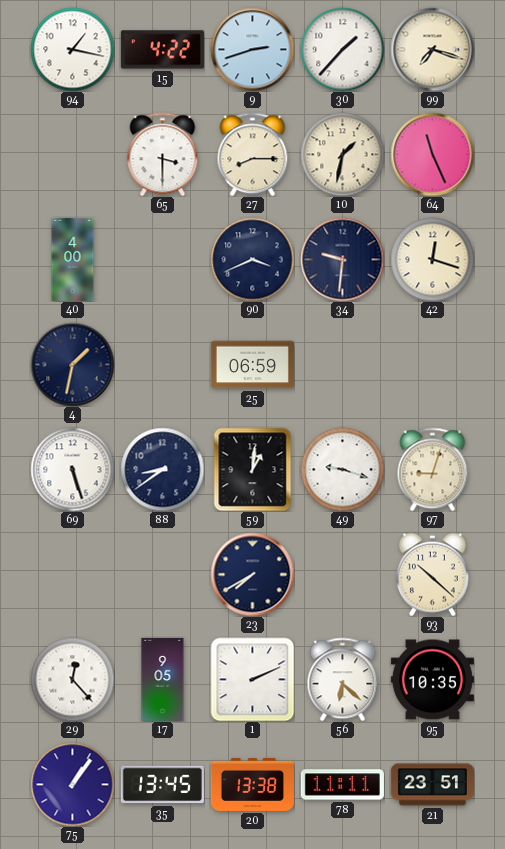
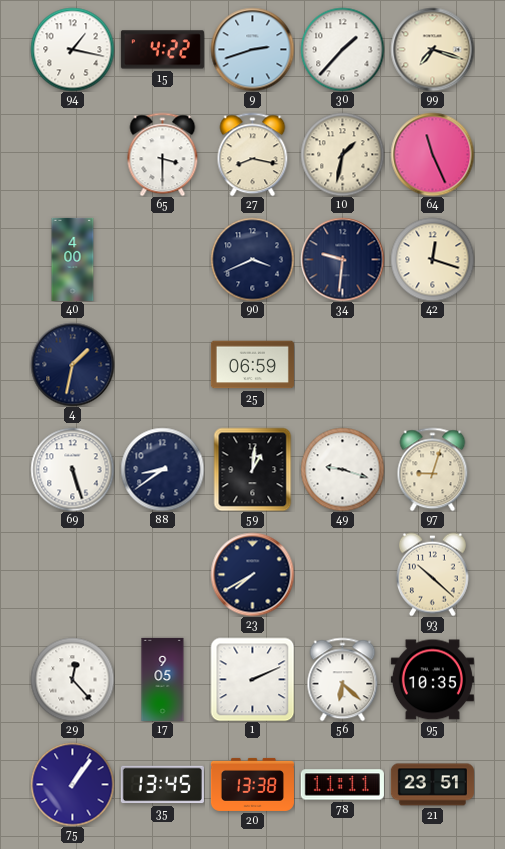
27: 8:15 -> 8:17 (253, 154)
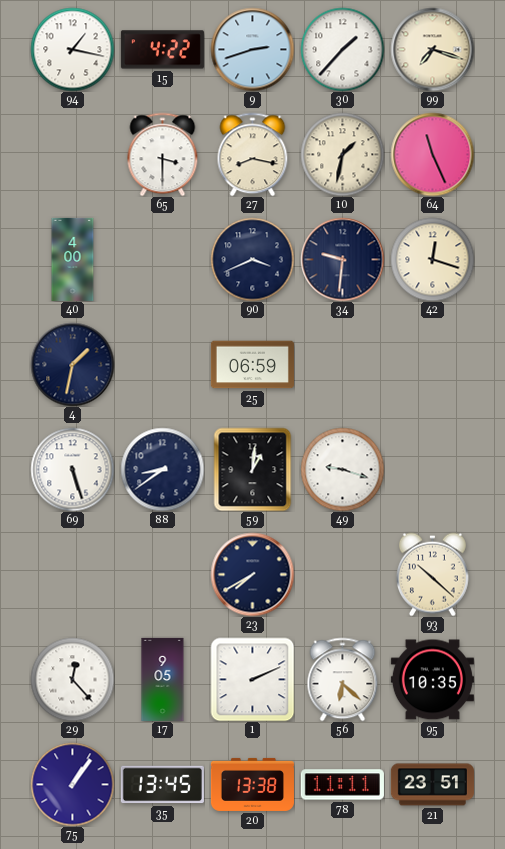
97: 9:03 -> none (433, 469)
